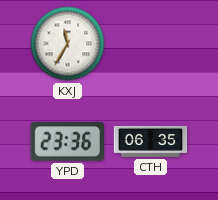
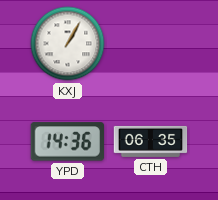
KXJ: 11:35 -> 1:05 (68, 44)
YPD: 23:36 -> 14:36 (67, 142)
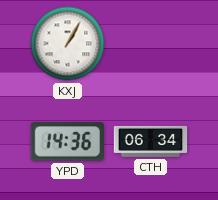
CTH: 06:35 -> 06:34 (151, 141)
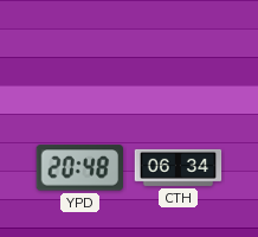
KXJ: 1:05 -> none (68, 44)
YPD: 14:36 -> 20:48 (79, 168)
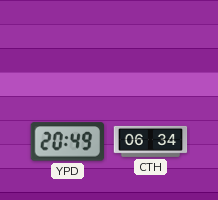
YPD: 20:48 -> 20:49 (67, 142)
